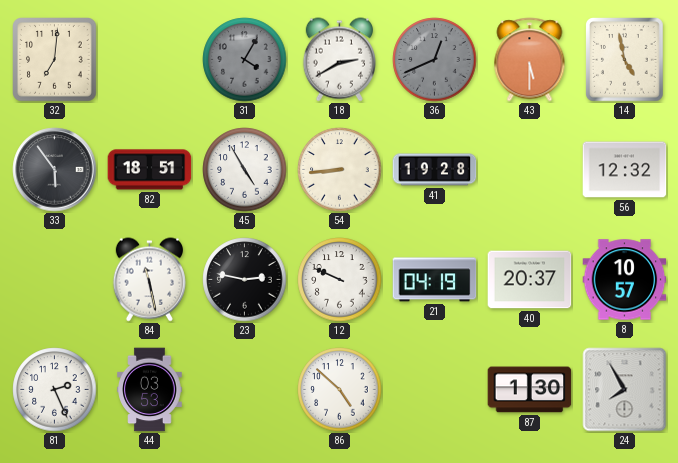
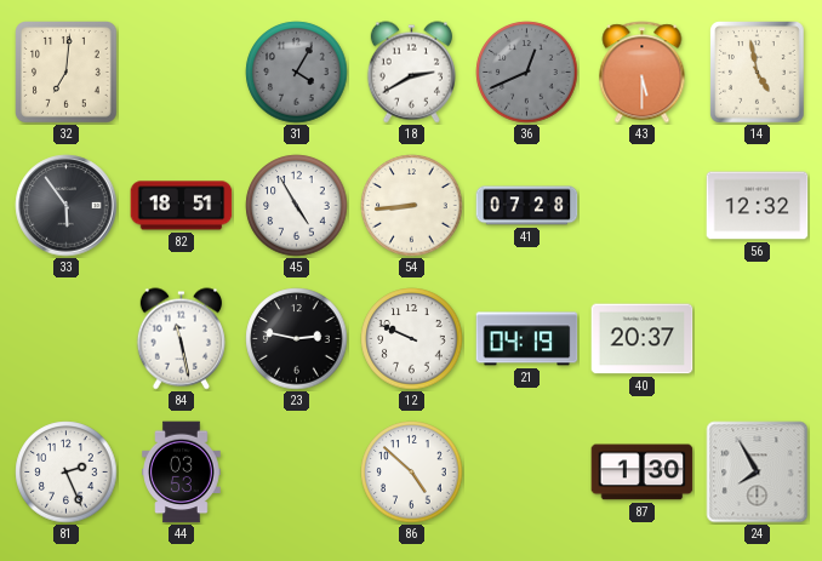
41: 19:28 -> 07:28 (527, 206)
8: 10:57 -> none (625, 280)
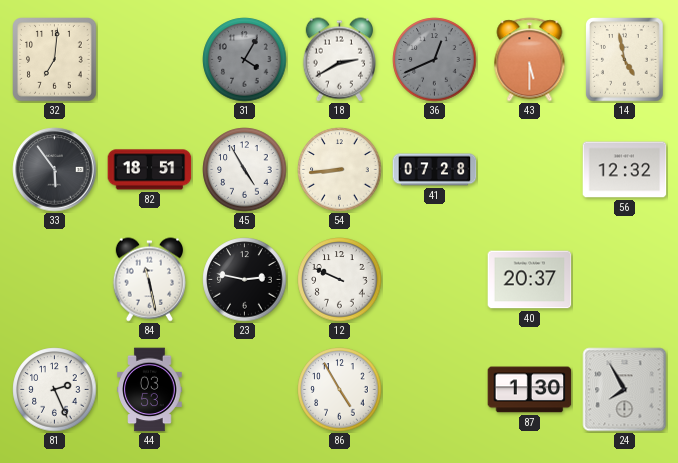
21: 04:19 -> none (527, 339)
86: 4:52 -> 4:55 (340, 390)
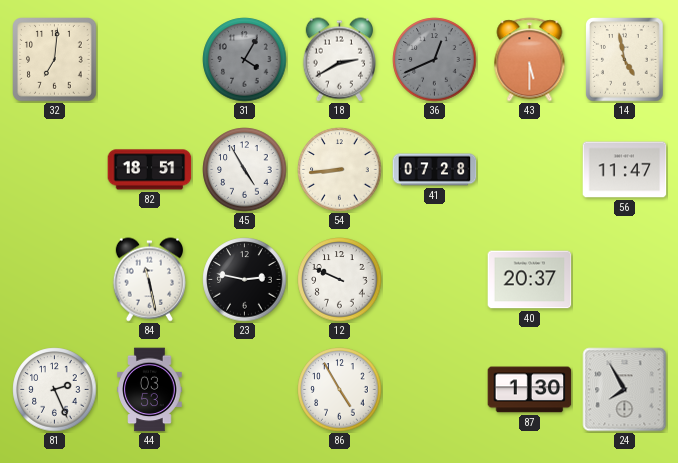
33: 5:54 -> none (55, 170)
56: 12:32 -> 11:47 (625, 170)
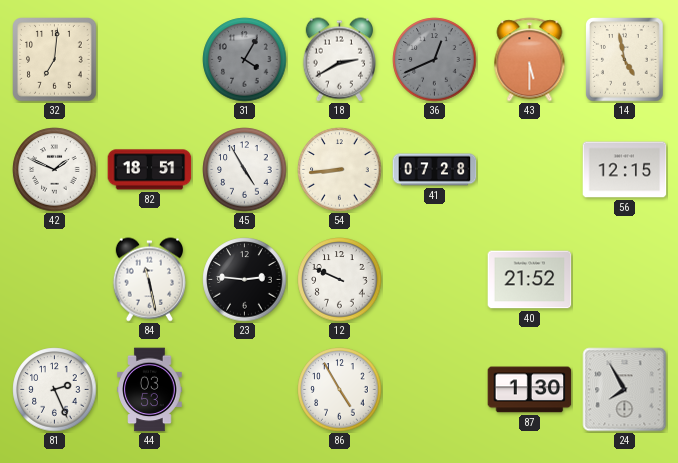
42: none -> 1:49 (55, 170)
56: 11:47 -> 12:15 (625, 170)
23: 2:47 -> 2:46 (245, 280)
40: 20:37 -> 21:52 (530, 280)
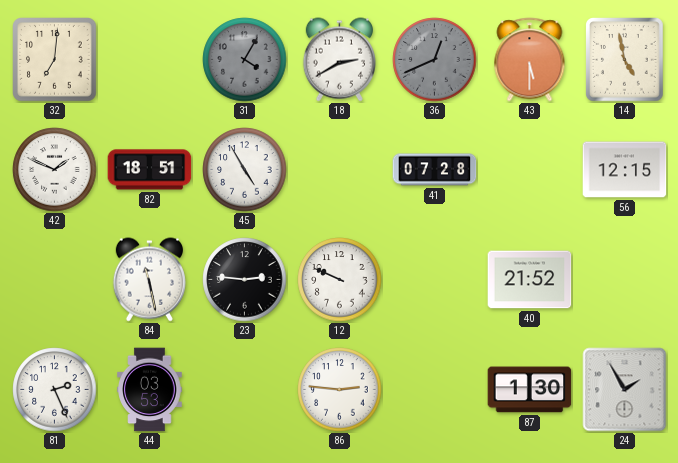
54: 8:44 -> none (340, 170)
86: 4:55 -> 2:46 (340, 390)
24: 7:55 -> 1:55 (625, 390)
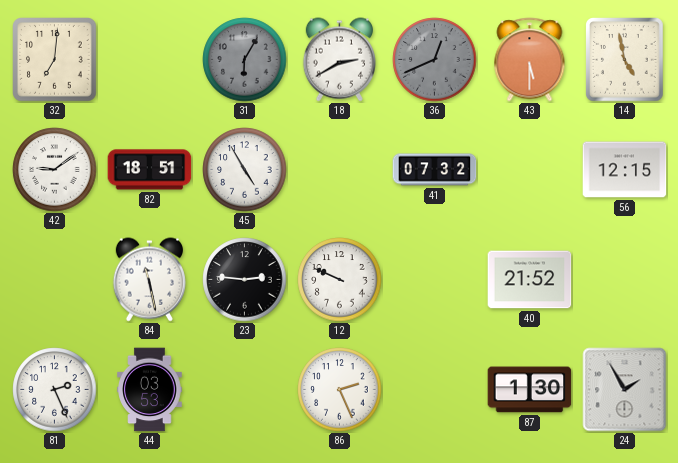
31: 4:05 -> 6:05 (245, 60)
42: 1:49 -> 9:09 (55, 170)
41: 07:28 -> 07:32 (435, 170)
86: 2:46 -> 2:26 (340, 390)
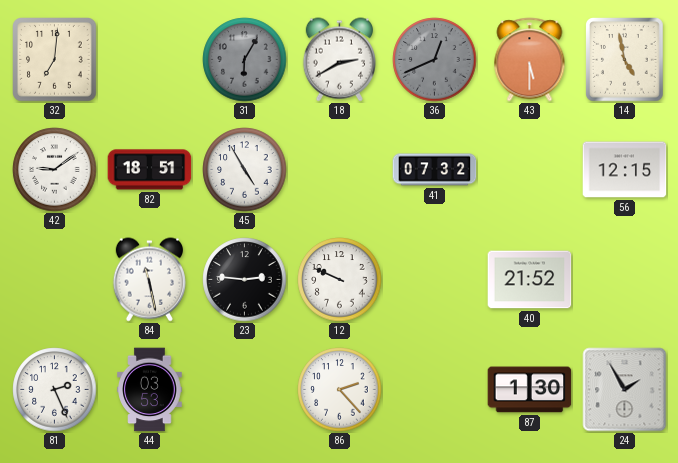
86: 2:26 -> 2:23 (340, 390)
